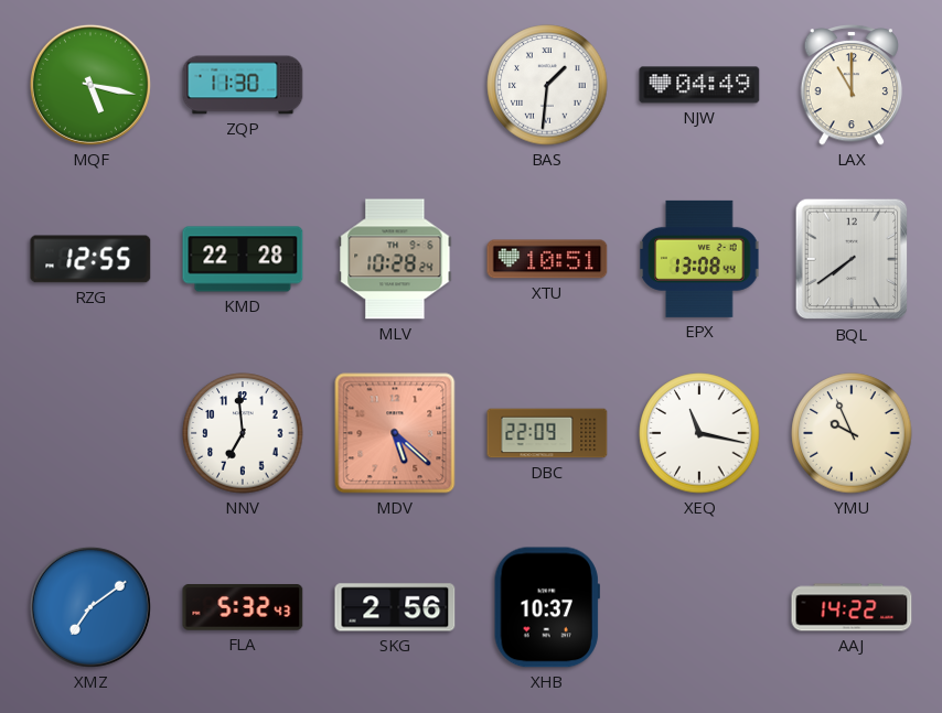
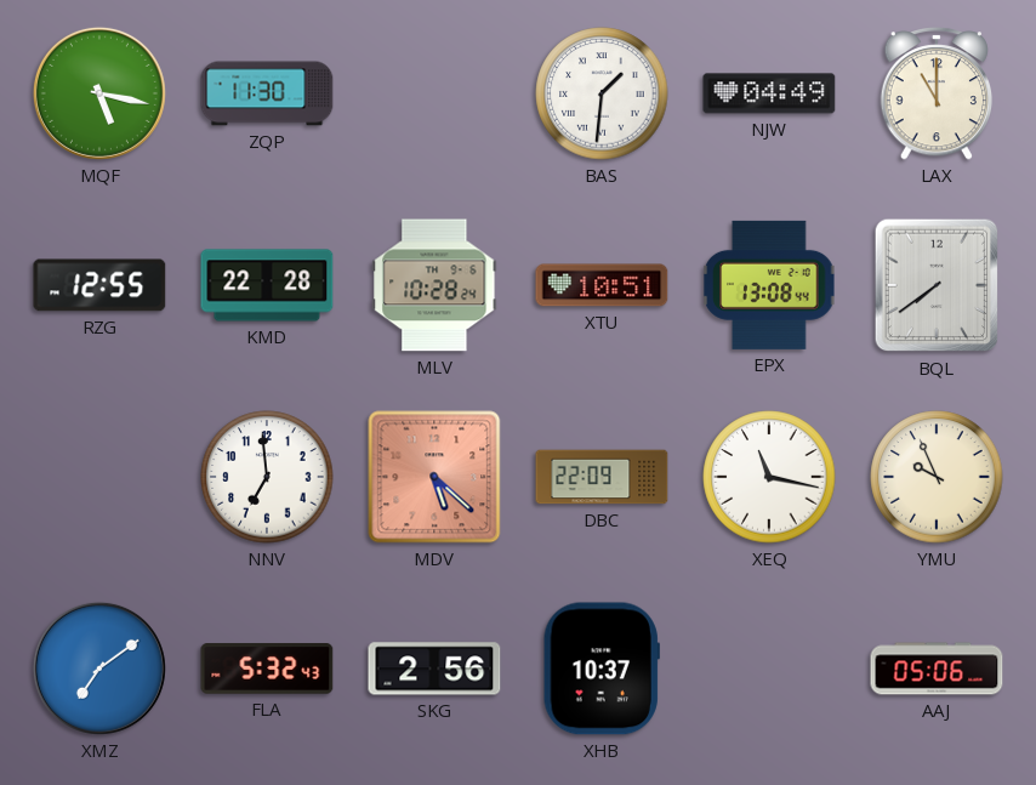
AAJ: 14:22 -> 05:06 (937, 669)
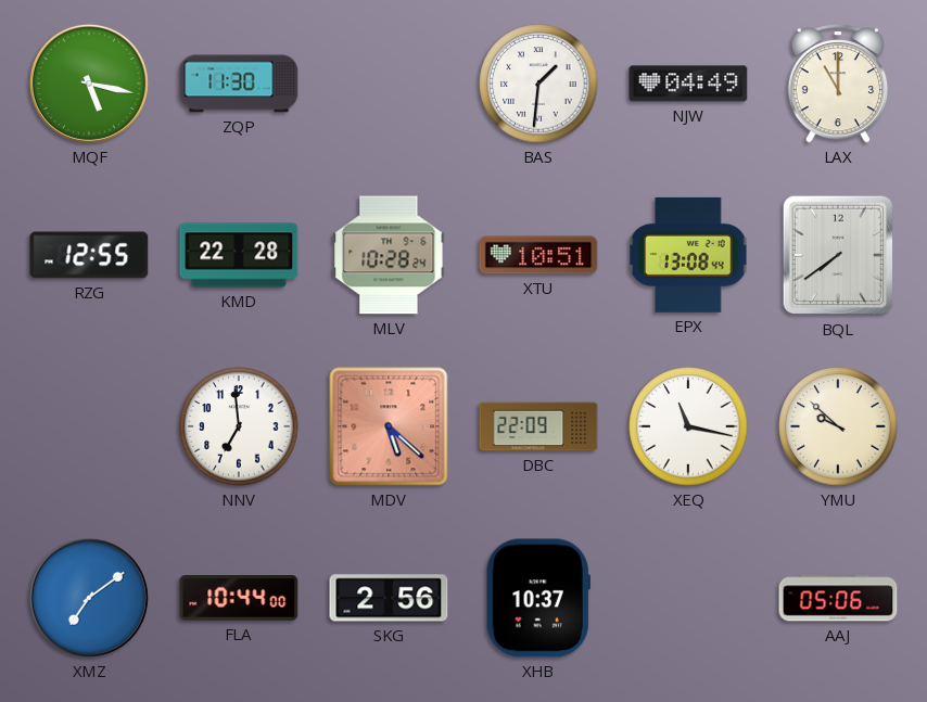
YMU: 9:56 -> 9:52 (838, 426)
FLA: 5:32 -> 10:44 (239, 598)
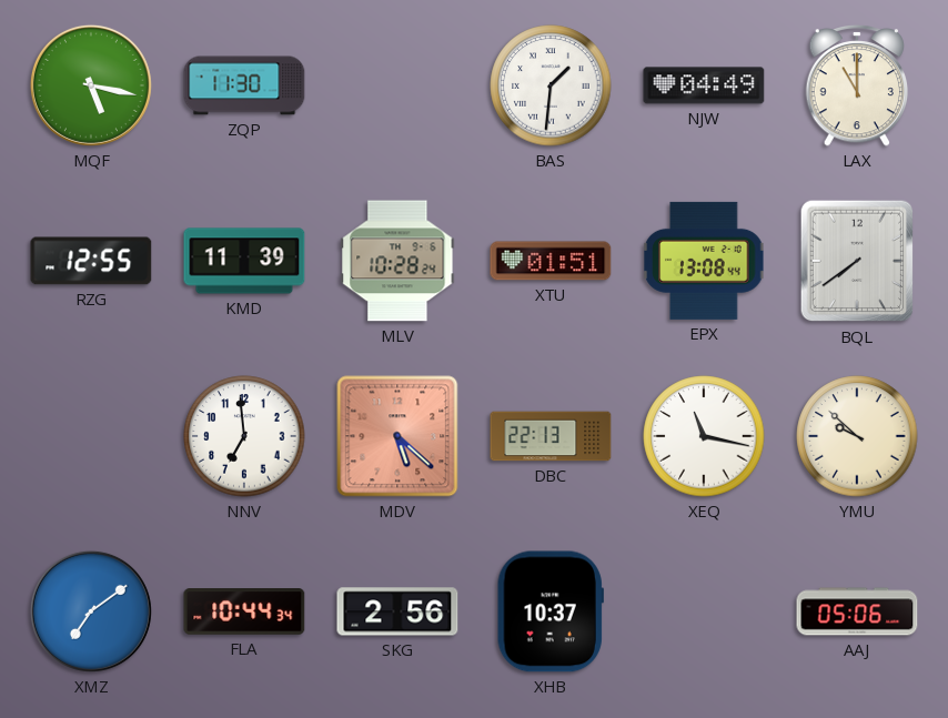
KMD: 22:28 -> 11:39 (244, 261)
XTU: 10:51 -> 01:51 (551, 261)
DBC: 22:09 -> 22:13 (551, 436)
FLA: 10:44:00 -> 10:44:34 (244, 611)
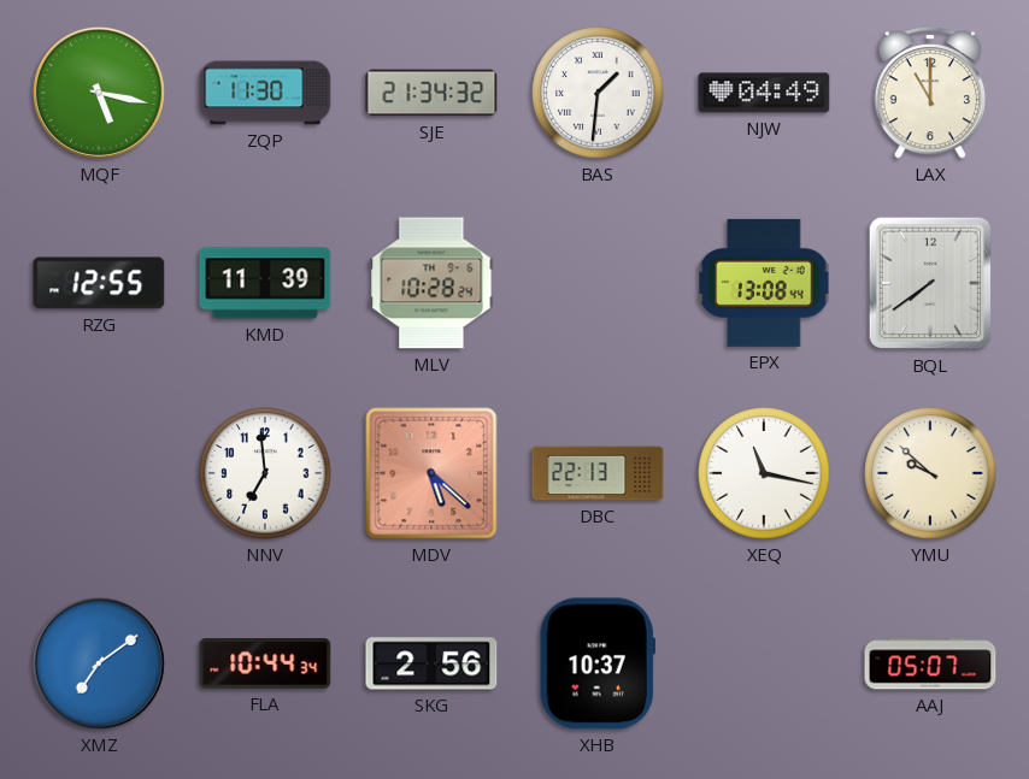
SJE: none -> 21:34 (431, 93)
XTU: 01:51 -> none (551, 261)
AAJ: 05:06 -> 05:07 (930, 663)
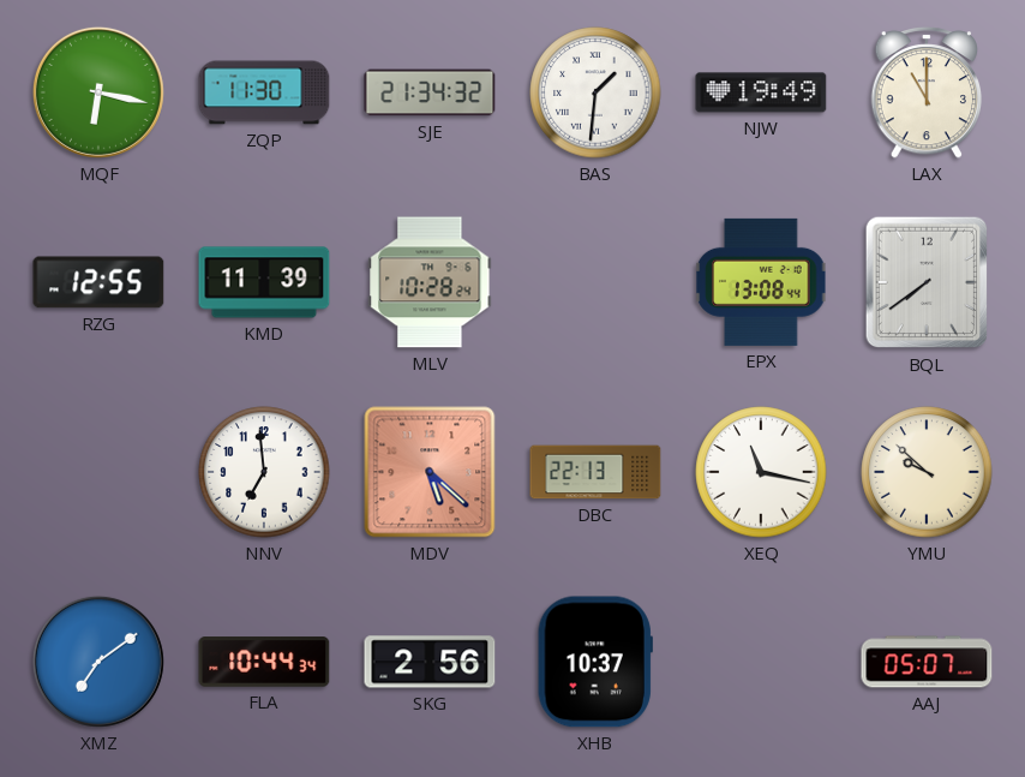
MQF: 5:17 -> 6:17 (98, 92)
NJW: 04:49 -> 19:49 (761, 92)
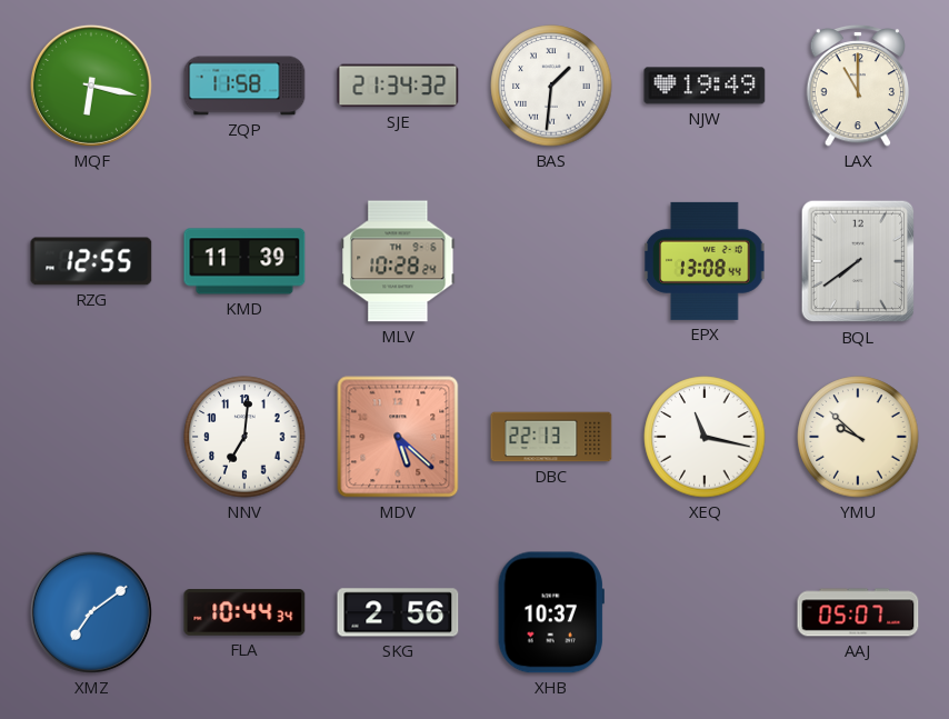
ZQP: 11:30 -> 11:58 (244, 86)
NNV: 6:59 -> 7:01 (244, 437)
